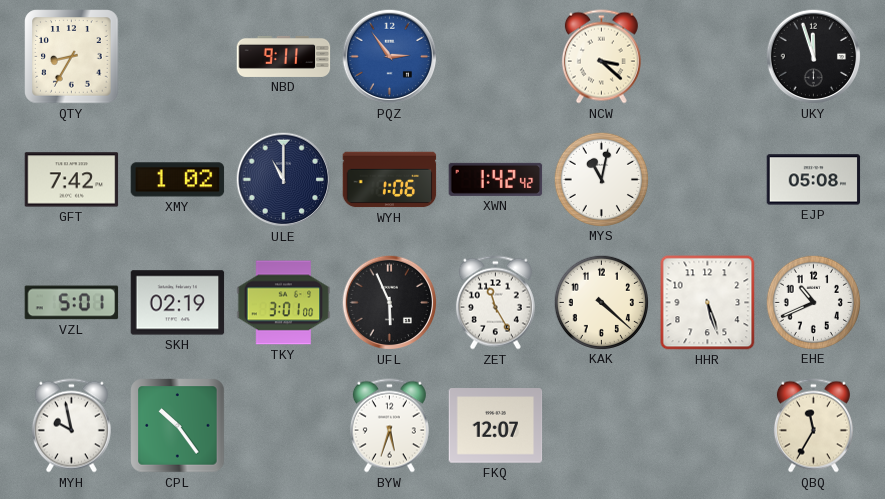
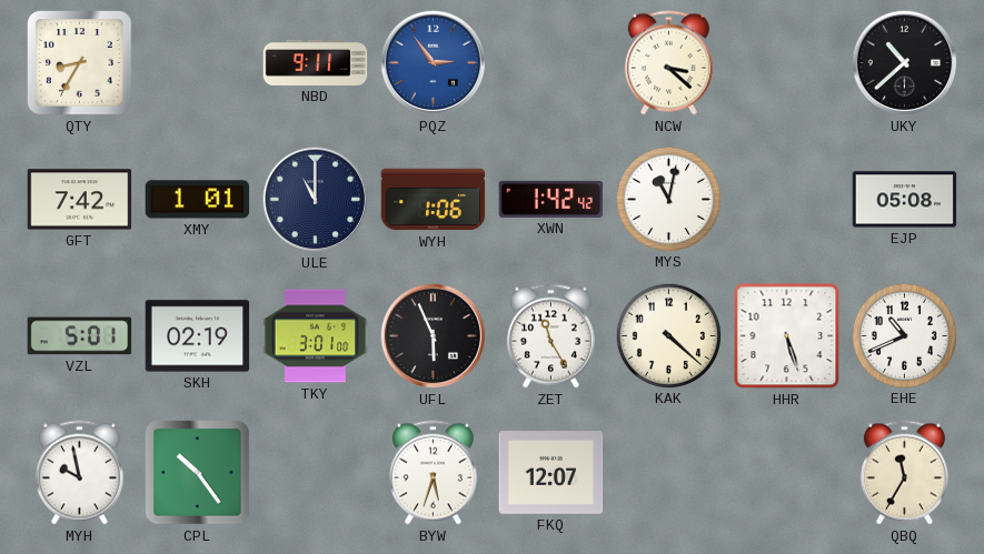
UKY: 11:57 -> 10:38 (905, 63)
XMY: 1:02 -> 1:01 (198, 200)
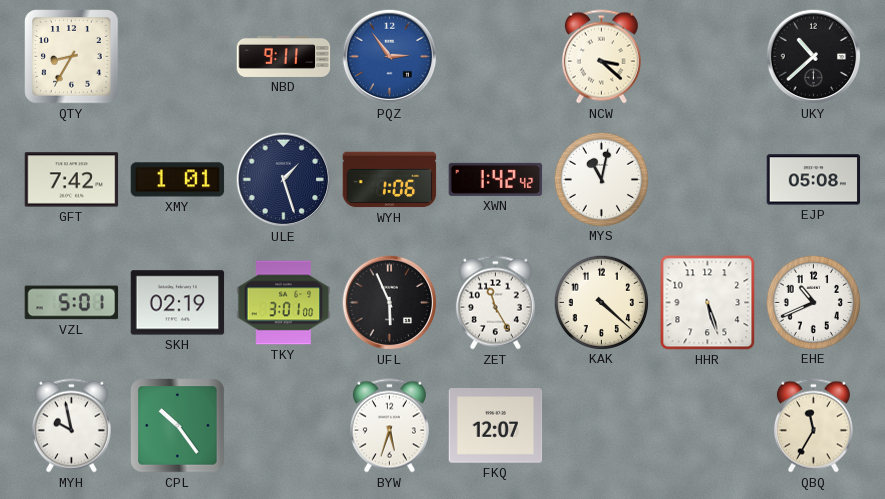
ULE: 11:00 -> 1:27 (284, 180)
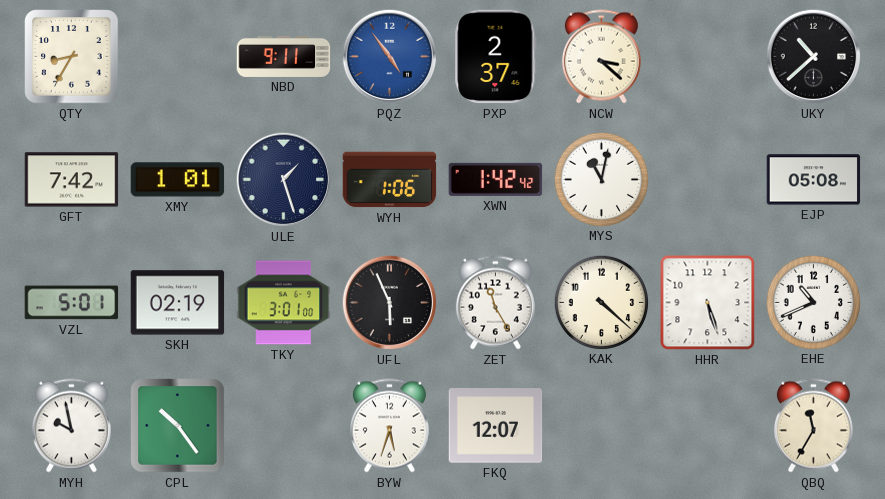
PQZ: 2:54 -> 4:54 (390, 57)
PXP: none -> 2:37 (496, 57)
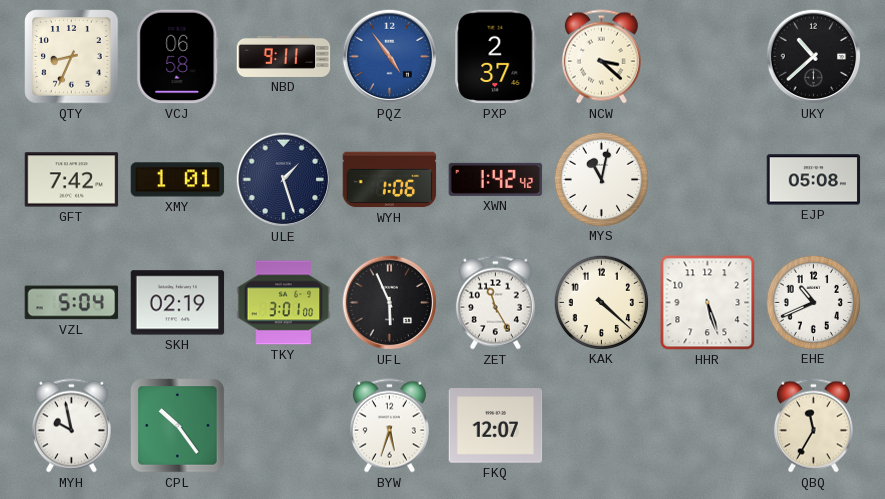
QTY: 8:35 -> 8:34 (72, 57)
VCJ: none -> 06:58 (178, 57)
VZL: 5:01 -> 5:04 (72, 303)
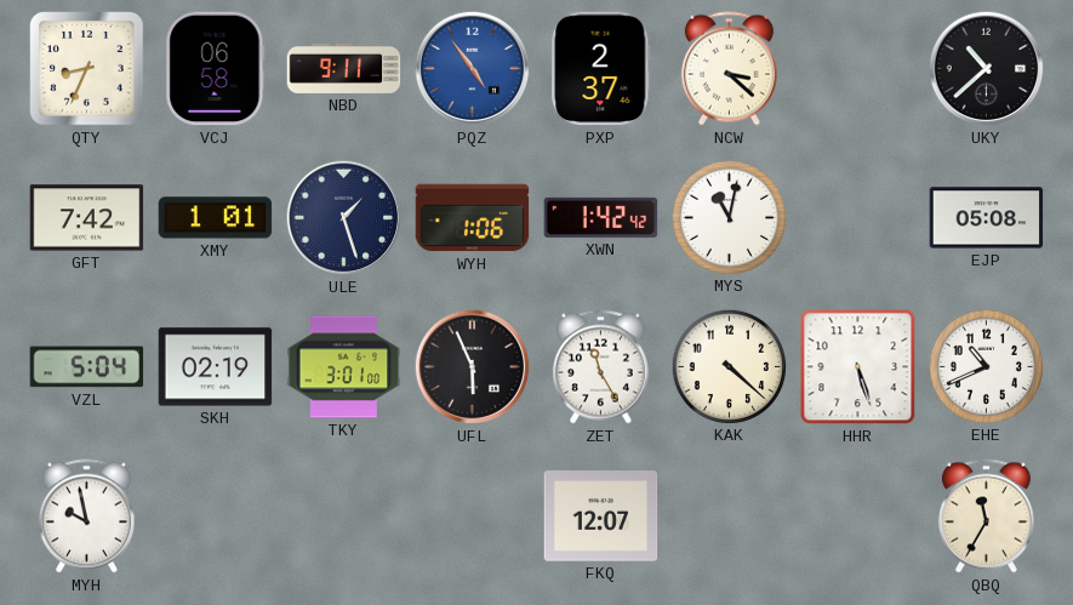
CPL: 10:24 -> none (178, 426)
BYW: 5:33 -> none (389, 426)
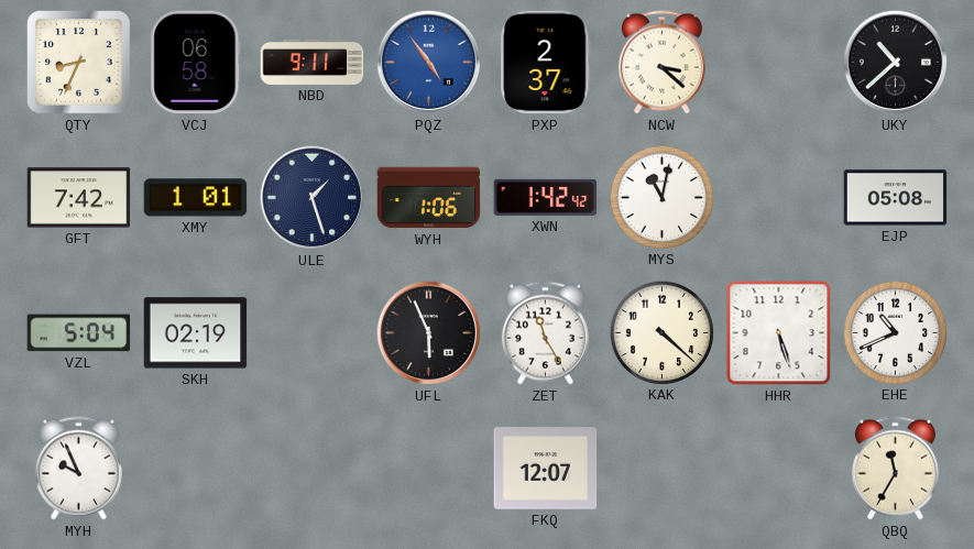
TKY: 3:01 -> none (344, 367)
MYH: 9:58 -> 9:56 (78, 469)
